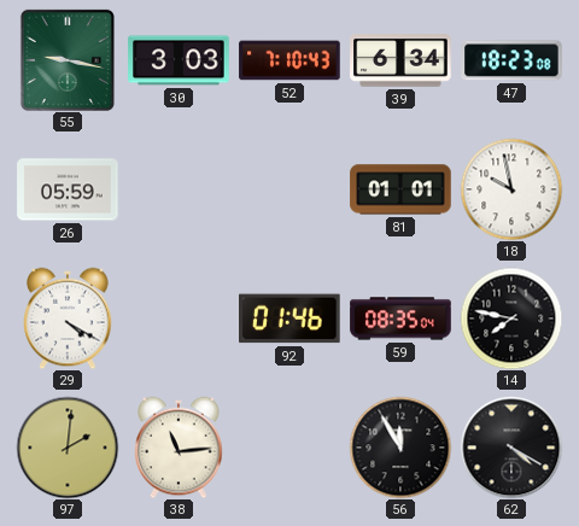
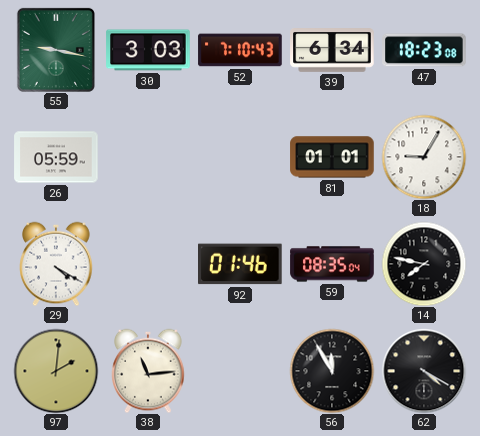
18: 9:58 -> 9:05 (424, 157)
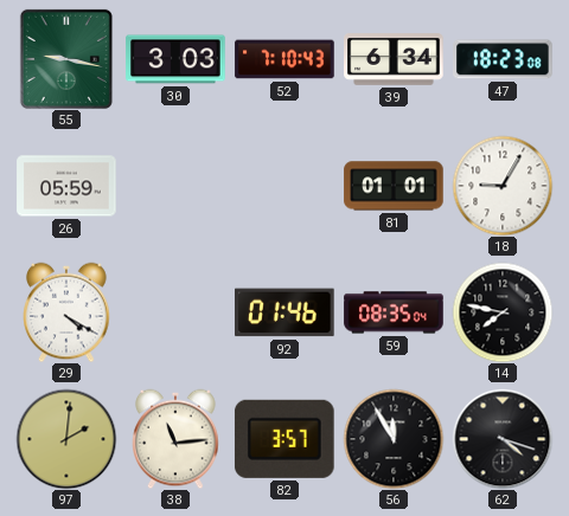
82: none -> 3:57 (284, 439)
62: 4:20 -> 4:18 (503, 439)
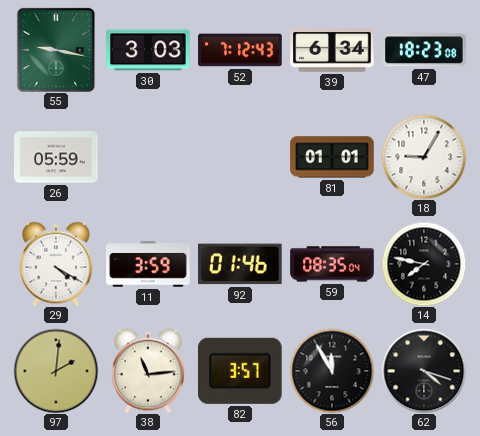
52: 7:10 -> 7:12 (240, 50)
11: none -> 3:59 (148, 264)
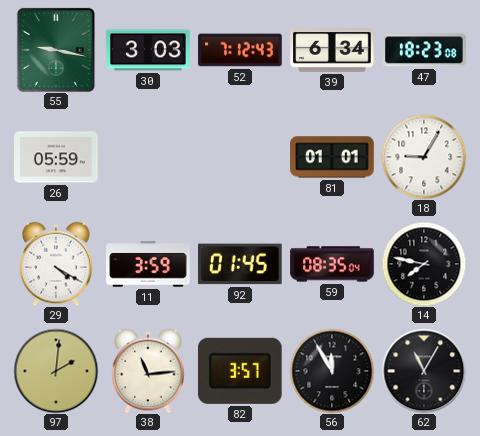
92: 01:46 -> 01:45 (241, 264)
62: 4:18 -> 11:05 (424, 371)
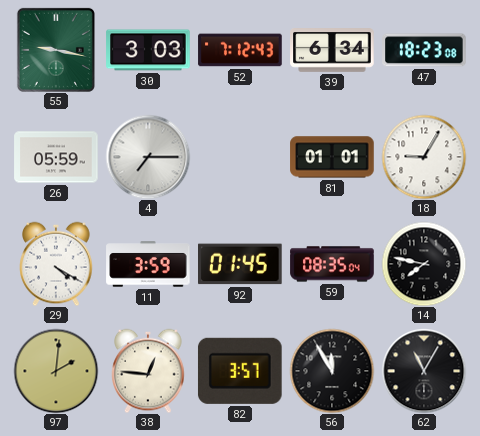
4: none -> 7:15 (148, 157)
38: 11:14 -> 12:46 (148, 371)
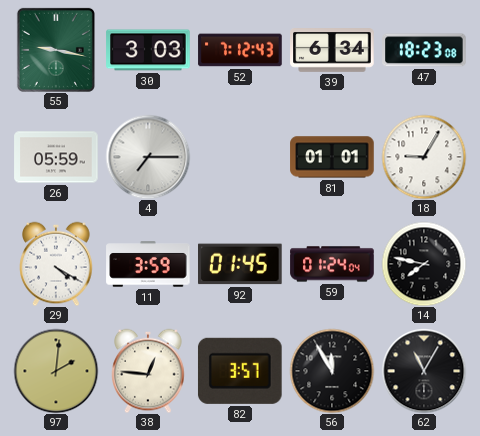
59: 08:35 -> 01:24 (332, 264)
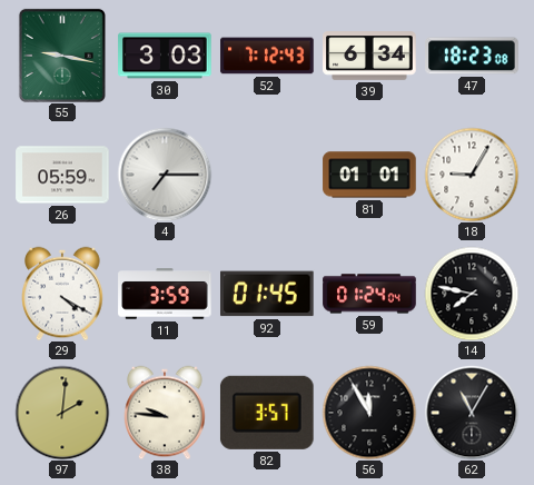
38: 12:46 -> 9:46 (165, 413)
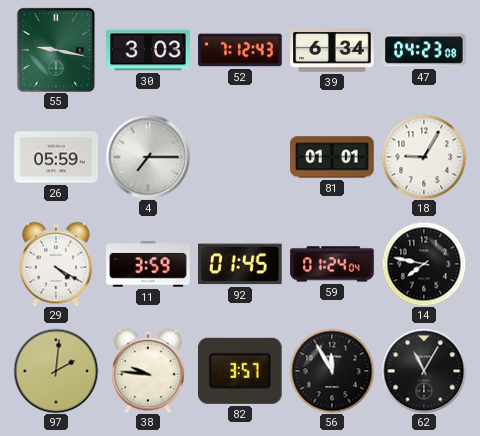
47: 18:23 -> 04:23 (424, 50)
